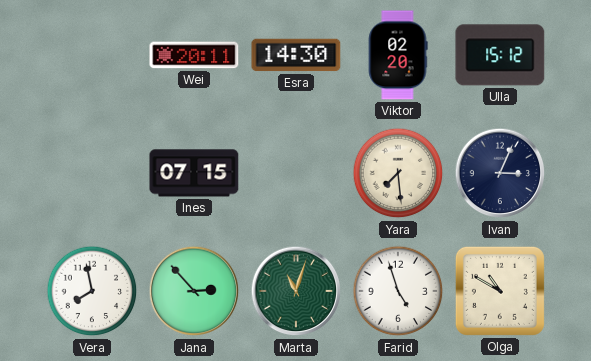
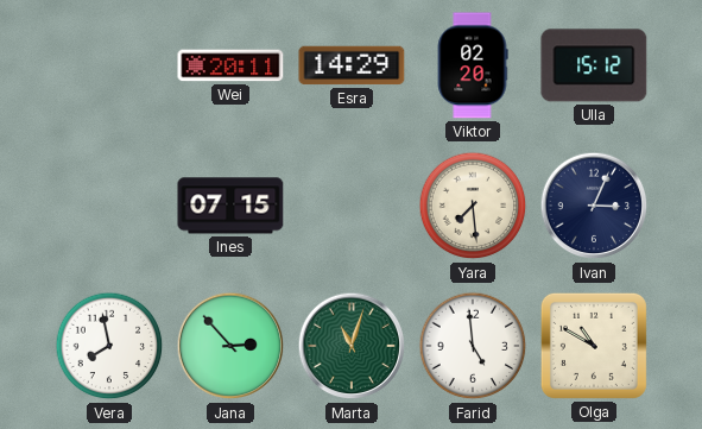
Esra: 14:30 -> 14:29 (352, 65)
Farid: 4:57 -> 4:59 (473, 346)
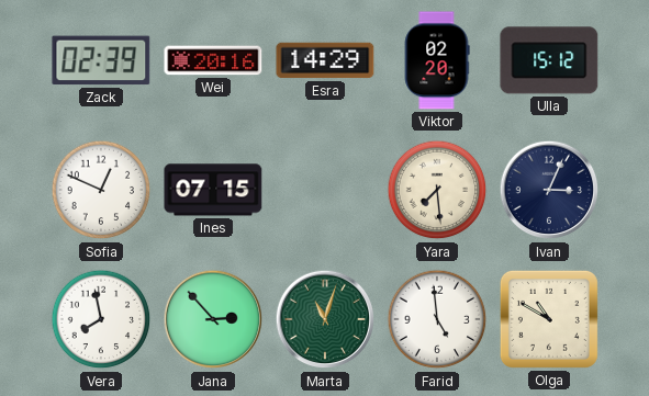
Zack: none -> 02:39 (101, 60)
Wei: 20:11 -> 20:16 (213, 60)
Sofia: none -> 12:49 (101, 190)
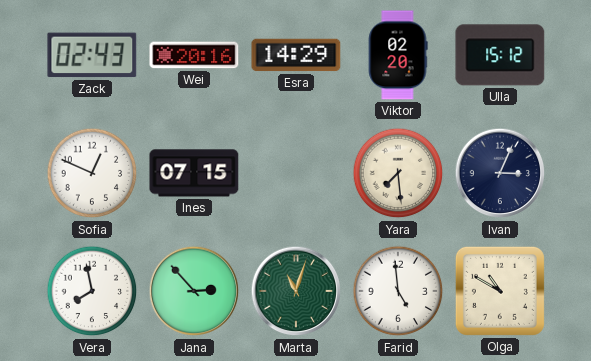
Zack: 02:39 -> 02:43 (92, 55)
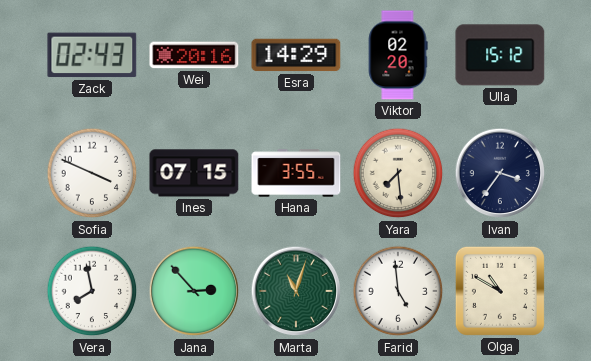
Sofia: 12:49 -> 3:49 (92, 173)
Hana: none -> 3:55 (296, 173)
Ivan: 3:04 -> 3:36 (500, 173)
